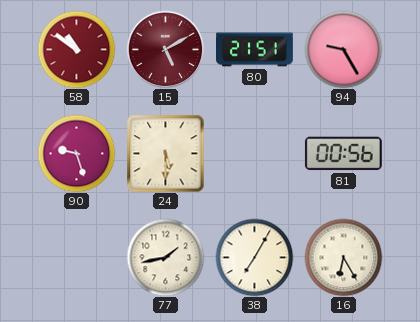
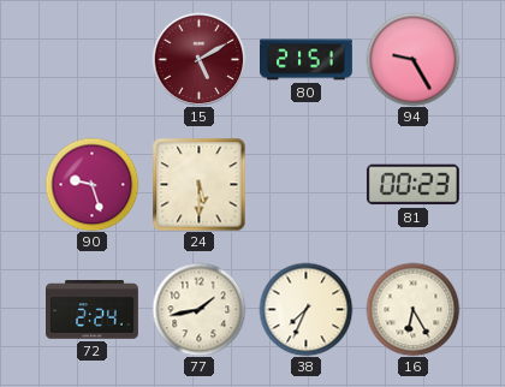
58: 10:51 -> none (76, 49)
81: 00:56 -> 00:23 (412, 185)
72: none -> 2:24 (93, 310)
38: 7:05 -> 7:34 (305, 309)
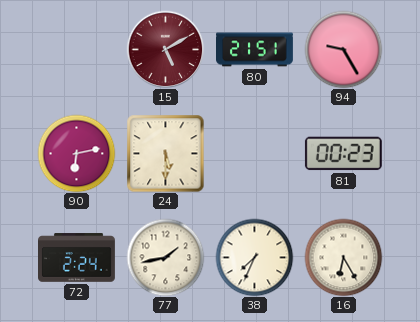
90: 9:27 -> 6:13 (76, 153)
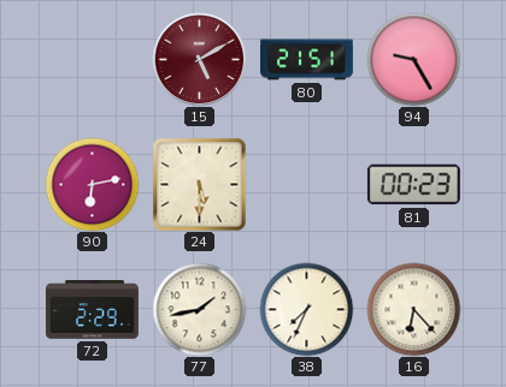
72: 2:24 -> 2:29 (93, 310)
16: 6:25 -> 6:23 (413, 309)
